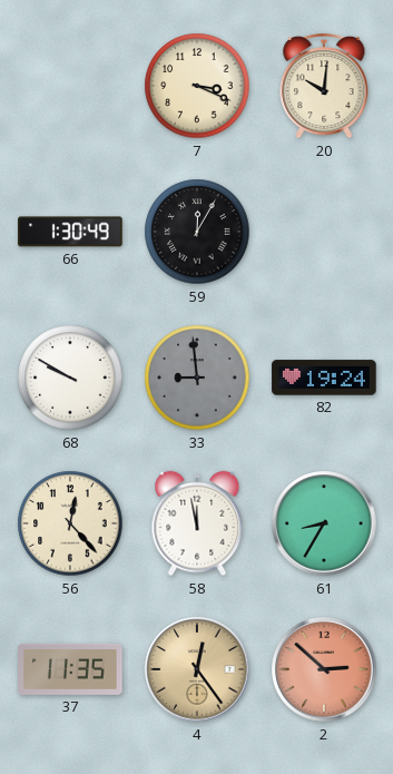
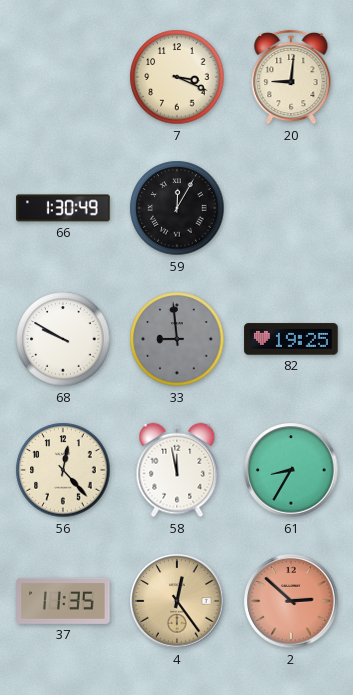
20: 10:01 -> 9:01 (291, 77)
82: 19:24 -> 19:25 (291, 339)
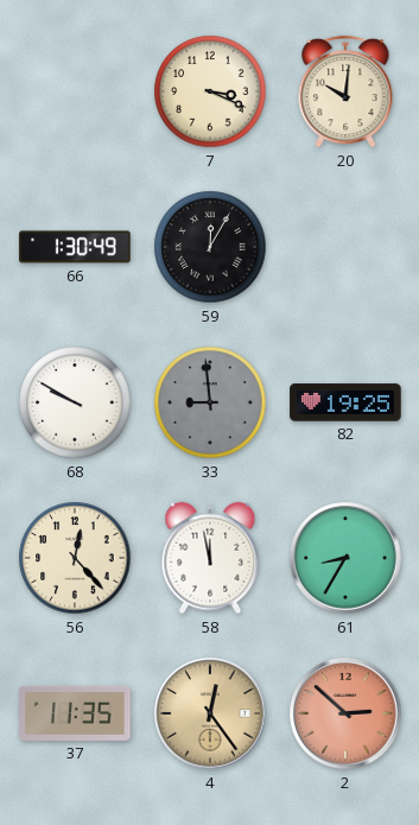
20: 9:01 -> 10:01 (345, 91)
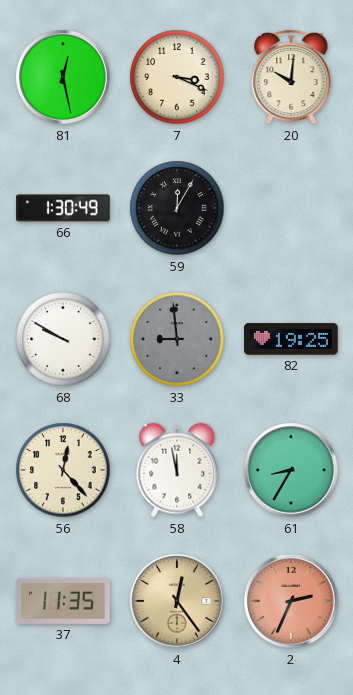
81: none -> 12:28 (63, 77)
2: 2:52 -> 2:34 (291, 601)
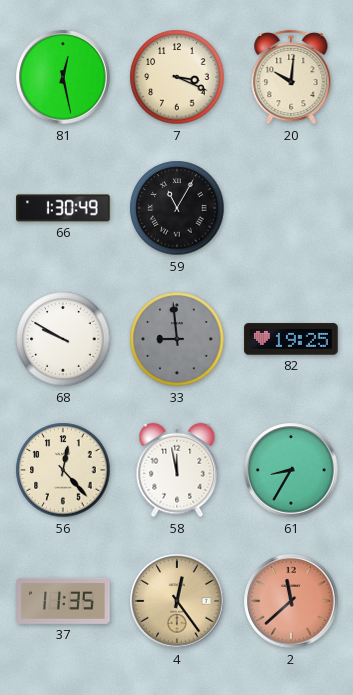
59: 12:05 -> 11:05 (177, 208)
2: 2:34 -> 11:38 (291, 601)
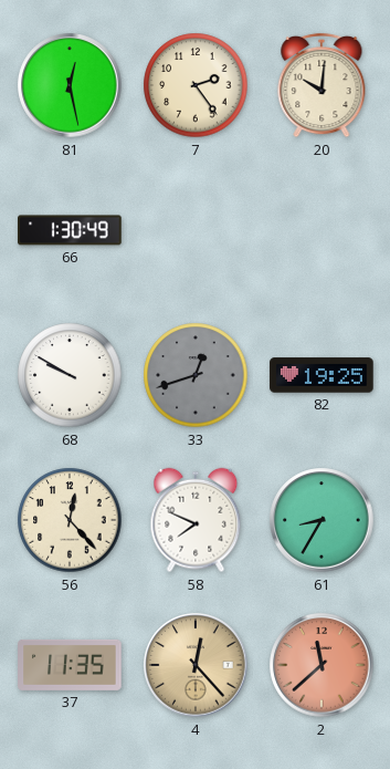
7: 3:19 -> 2:24 (196, 85)
59: 11:05 -> none (177, 208)
33: 8:59 -> 12:42 (196, 375)
58: 11:58 -> 7:49 (196, 520)
4: 12:24 -> 12:23 (196, 665)
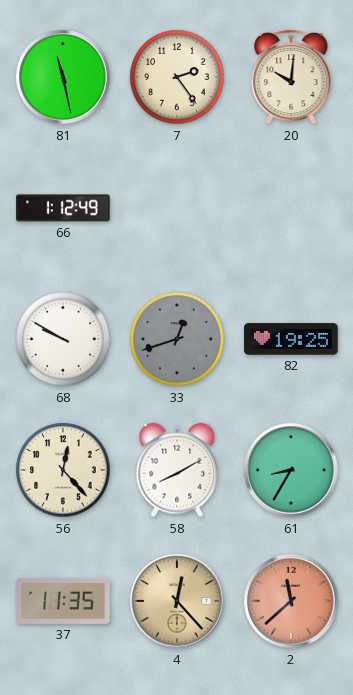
81: 12:28 -> 11:28 (63, 77)
66: 1:30 -> 1:12 (63, 208)
58: 7:49 -> 8:10 (177, 470)
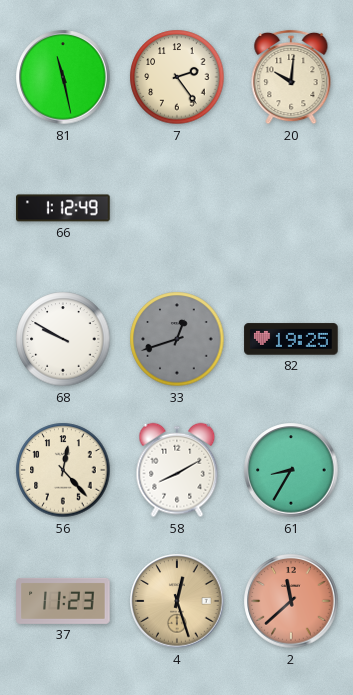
37: 11:35 -> 11:23 (63, 601)
4: 12:23 -> 12:27 (177, 601)
